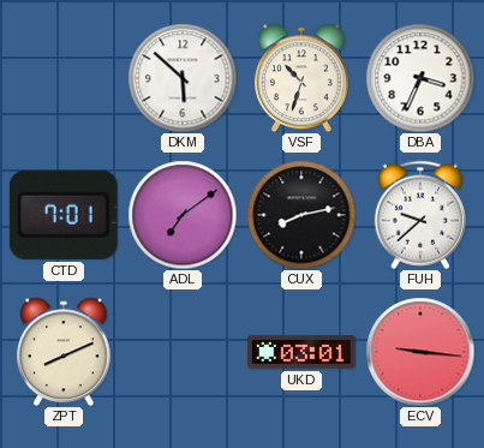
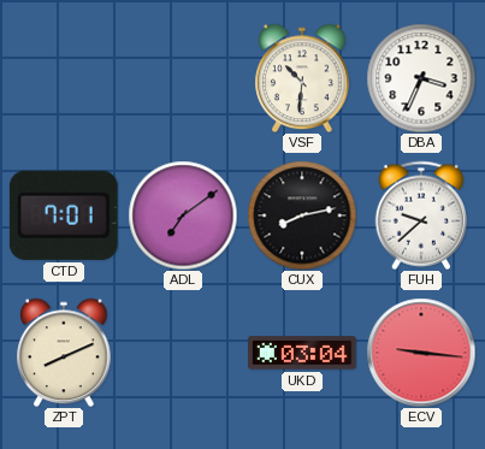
DKM: 5:52 -> none (183, 78)
VSF: 10:33 -> 10:31 (302, 78)
UKD: 03:01 -> 03:04 (303, 353)
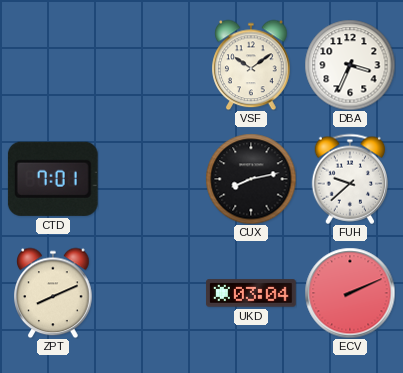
VSF: 10:31 -> 10:09 (251, 65)
ADL: 7:09 -> none (183, 215)
ECV: 9:16 -> 2:11 (350, 293)
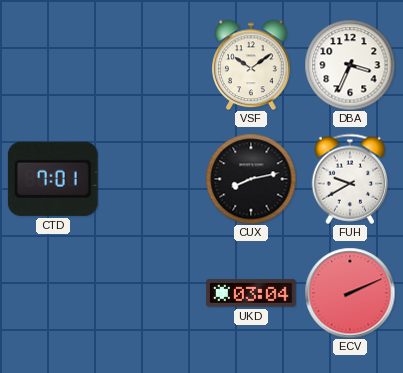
FUH: 9:38 -> 9:40 (349, 179)
ZPT: 8:11 -> none (53, 293)
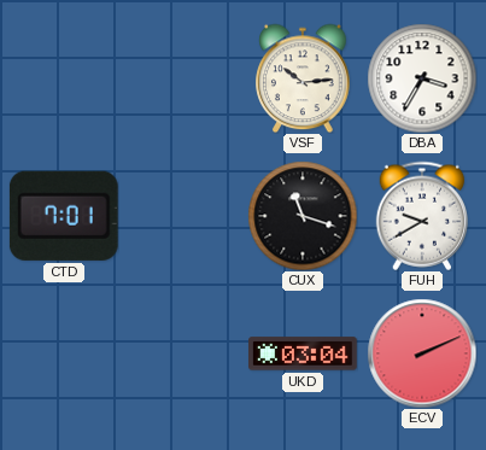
VSF: 10:09 -> 10:14 (303, 78)
DBA: 3:34 -> 3:35 (422, 78)
CUX: 8:13 -> 11:18 (303, 216)
